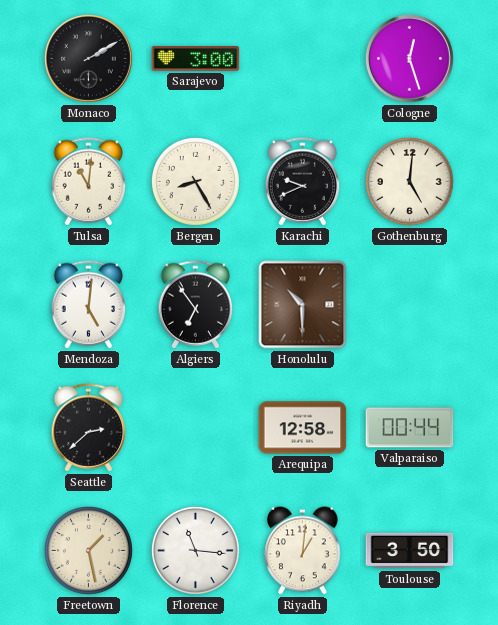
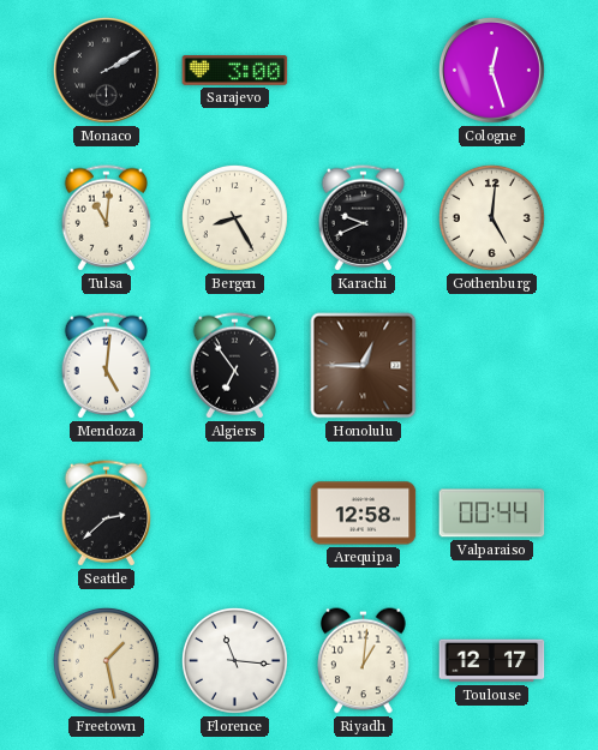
Honolulu: 10:30 -> 12:45 (364, 366)
Toulouse: 3:50 -> 12:17 (492, 661)
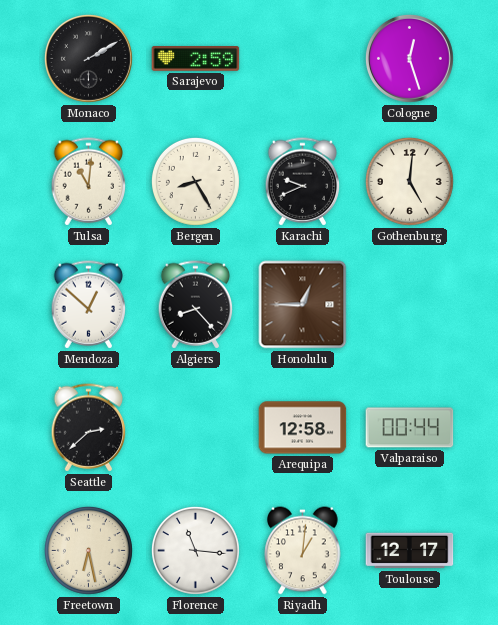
Sarajevo: 3:00 -> 2:59 (196, 59)
Mendoza: 5:01 -> 12:52 (89, 305)
Algiers: 6:54 -> 8:23 (196, 305)
Freetown: 1:28 -> 6:28 (88, 550)
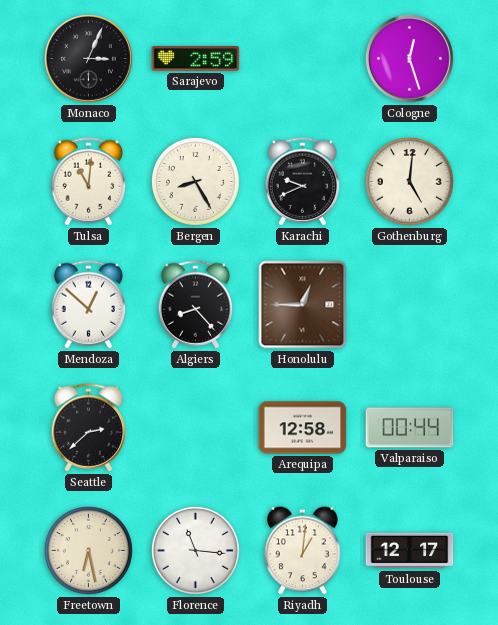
Monaco: 2:10 -> 3:04 (88, 58)
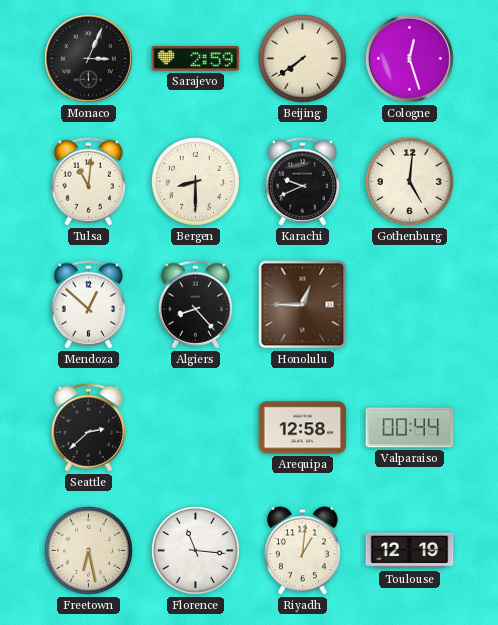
Beijing: none -> 7:39 (302, 58)
Bergen: 8:25 -> 8:30 (195, 181)
Toulouse: 12:17 -> 12:19 (410, 551)
